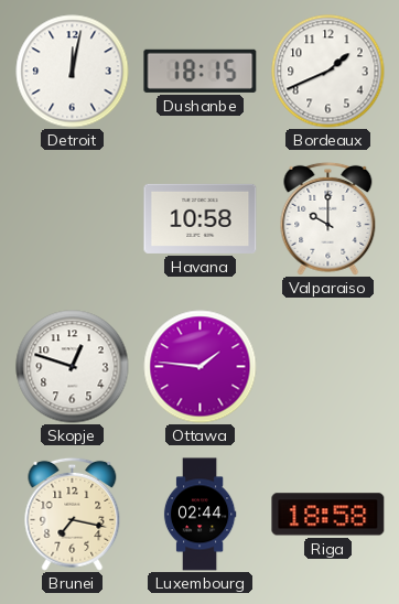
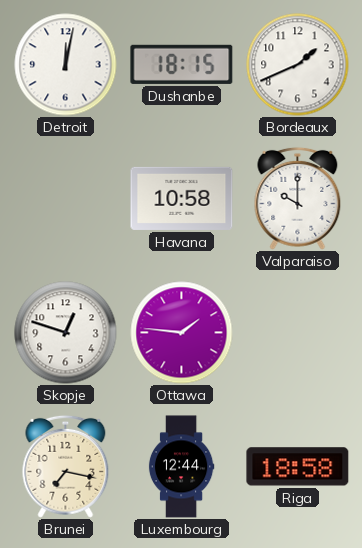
Luxembourg: 02:44 -> 12:44 (181, 467)
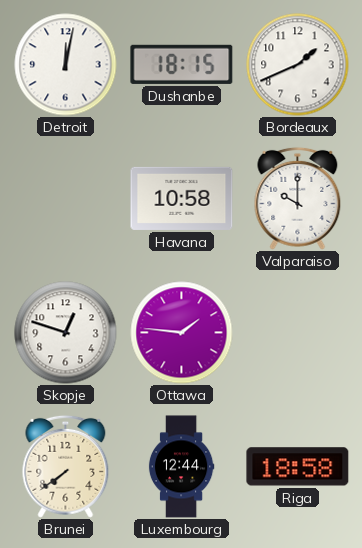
Brunei: 7:17 -> 7:39 (66, 466)
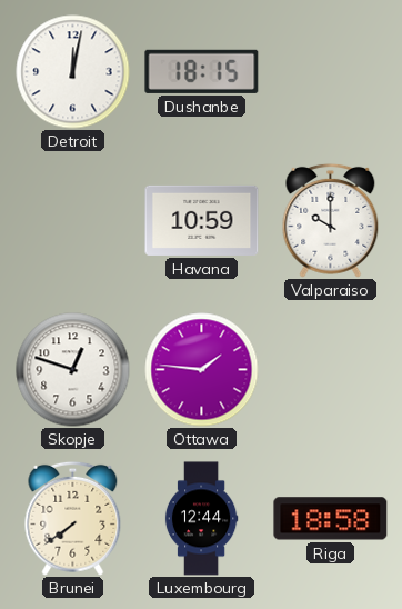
Bordeaux: 1:41 -> none (298, 65)
Havana: 10:58 -> 10:59 (202, 220)
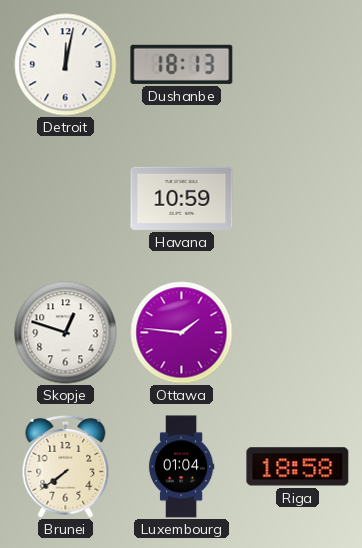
Dushanbe: 18:15 -> 18:13 (182, 64)
Valparaiso: 10:00 -> none (331, 220)
Luxembourg: 12:44 -> 01:04 (181, 467)
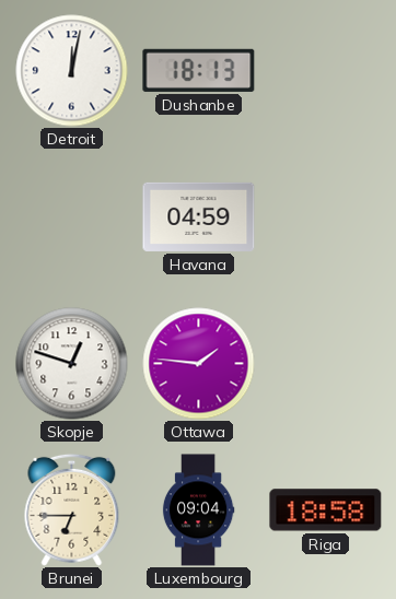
Havana: 10:59 -> 04:59 (199, 216)
Brunei: 7:39 -> 6:45 (72, 509)
Luxembourg: 01:04 -> 09:04 (198, 510)
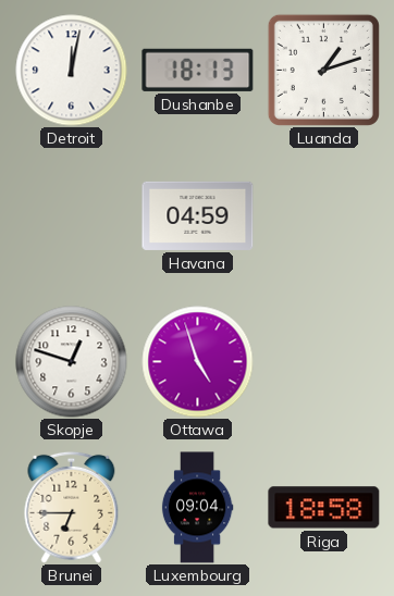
Luanda: none -> 1:12 (323, 70)
Ottawa: 1:46 -> 4:57 (198, 362)
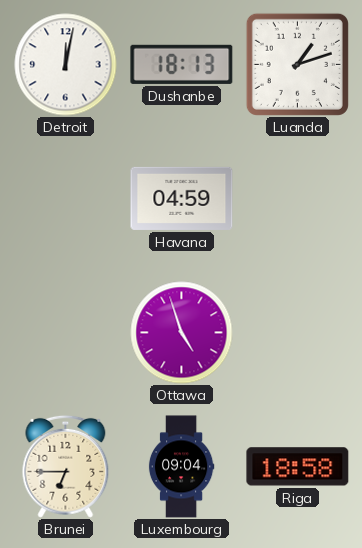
Skopje: 12:48 -> none (72, 362)
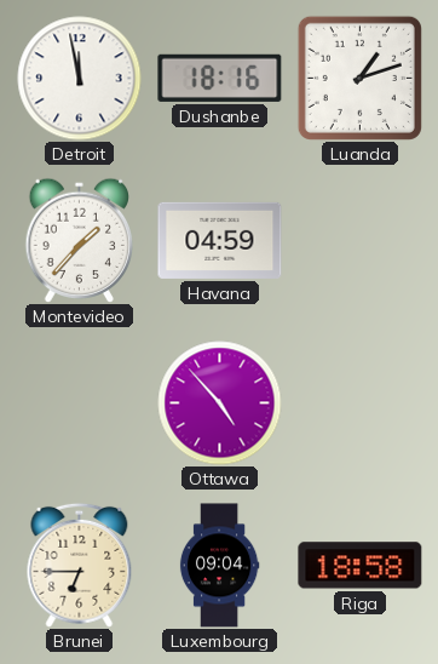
Detroit: 12:02 -> 11:58 (80, 79)
Dushanbe: 18:13 -> 18:16 (220, 78)
Montevideo: none -> 1:37 (80, 240)
Ottawa: 4:57 -> 4:53 (220, 403)
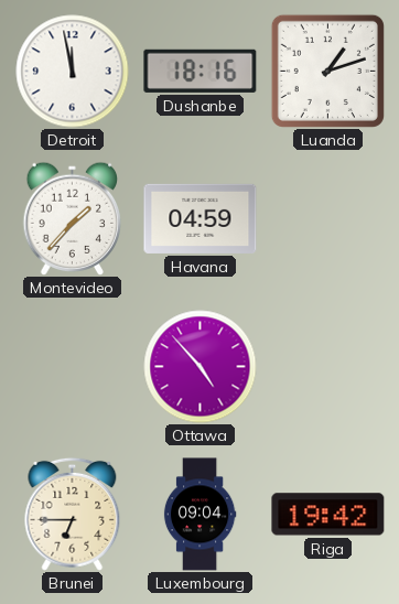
Riga: 18:58 -> 19:42 (328, 515)
